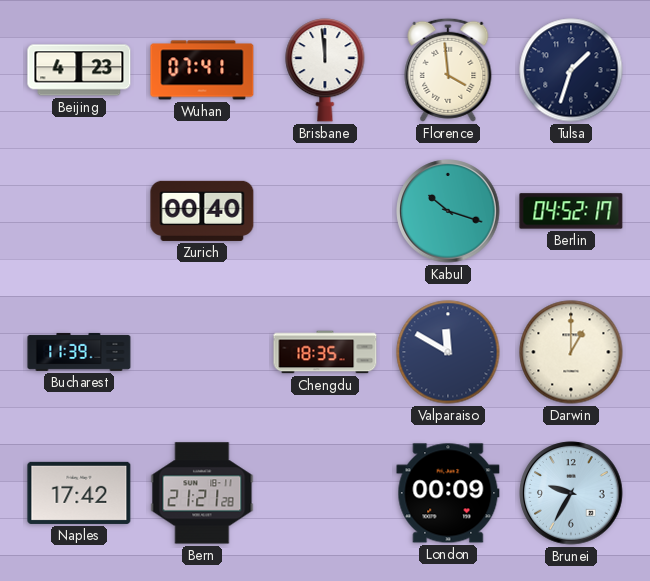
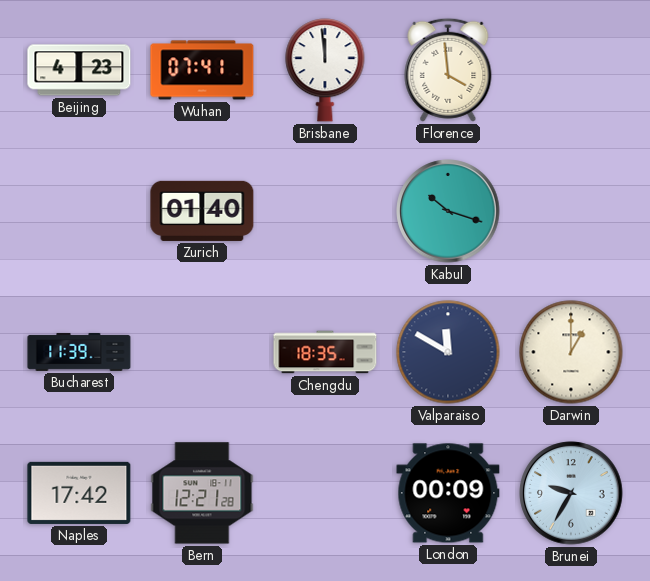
Tulsa: 1:33 -> none (571, 70)
Zurich: 00:40 -> 01:40 (202, 211)
Berlin: 04:52 -> none (571, 211)
Bern: 21:21 -> 12:21 (202, 493)
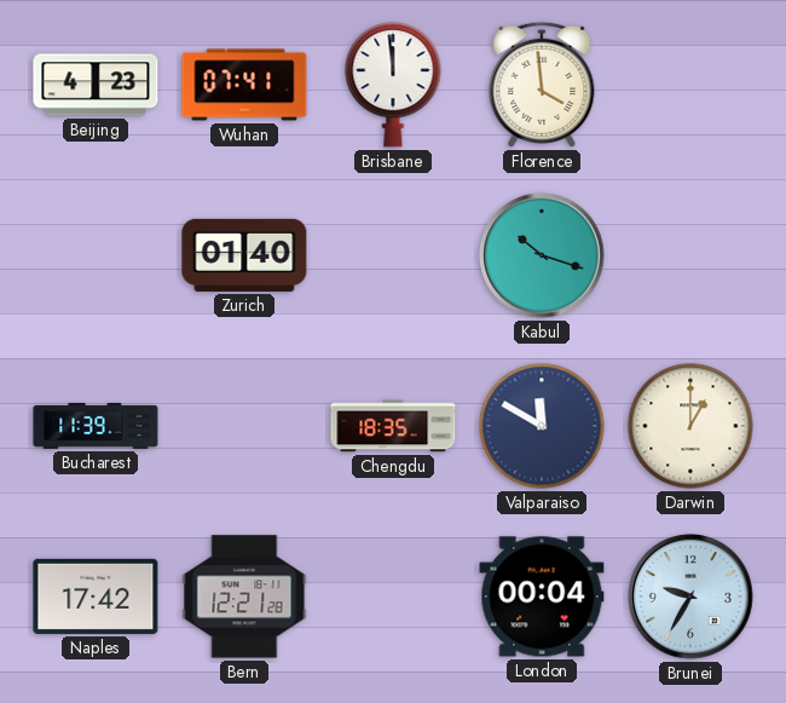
London: 00:09 -> 00:04 (542, 597)
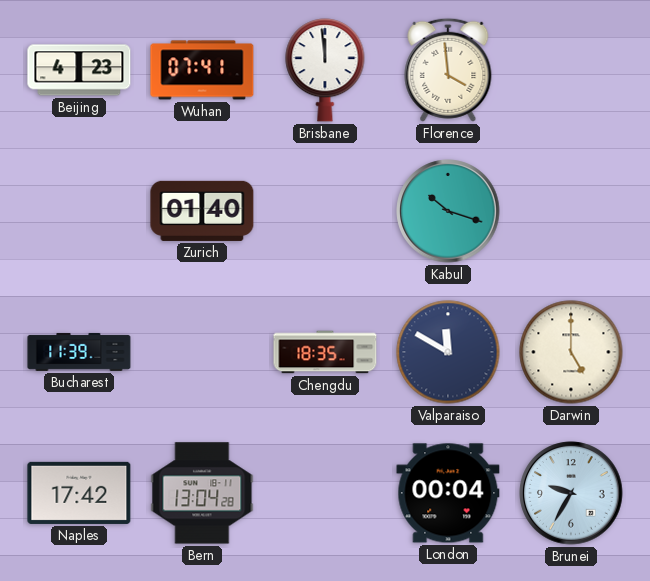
Darwin: 1:00 -> 5:00 (571, 352)
Bern: 12:21 -> 13:04 (202, 493)
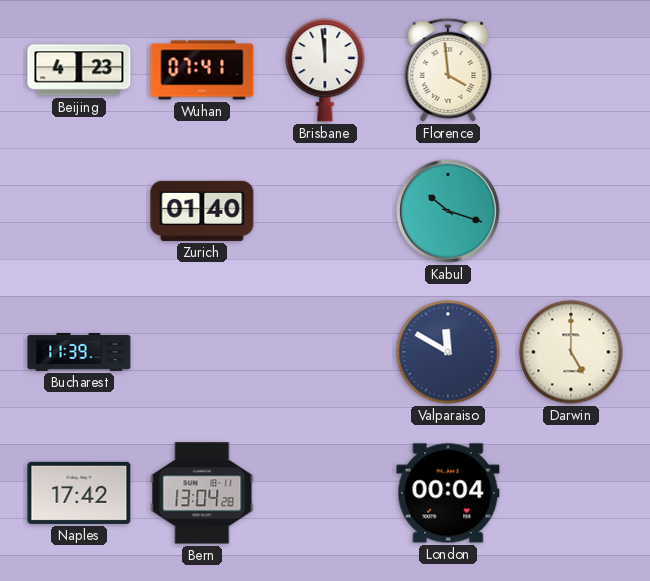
Chengdu: 18:35 -> none (325, 352)
Brunei: 9:35 -> none (571, 493)
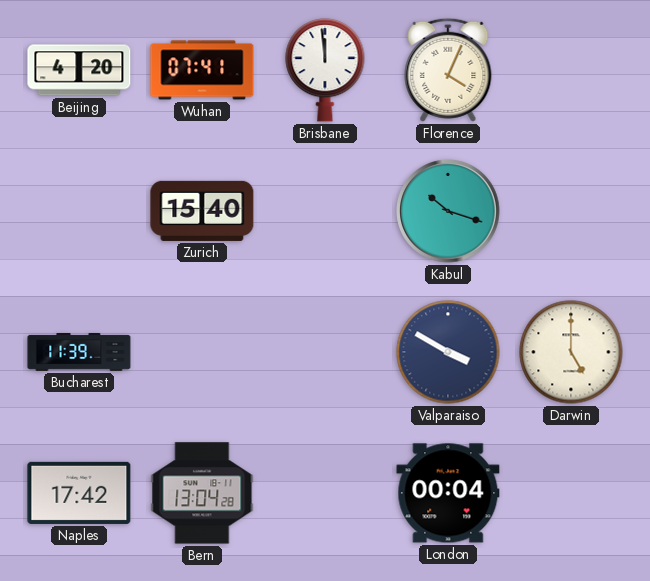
Beijing: 4:23 -> 4:20 (79, 70)
Florence: 3:59 -> 4:04 (448, 70)
Zurich: 01:40 -> 15:40 (202, 211)
Valparaiso: 11:50 -> 3:50 (448, 352)
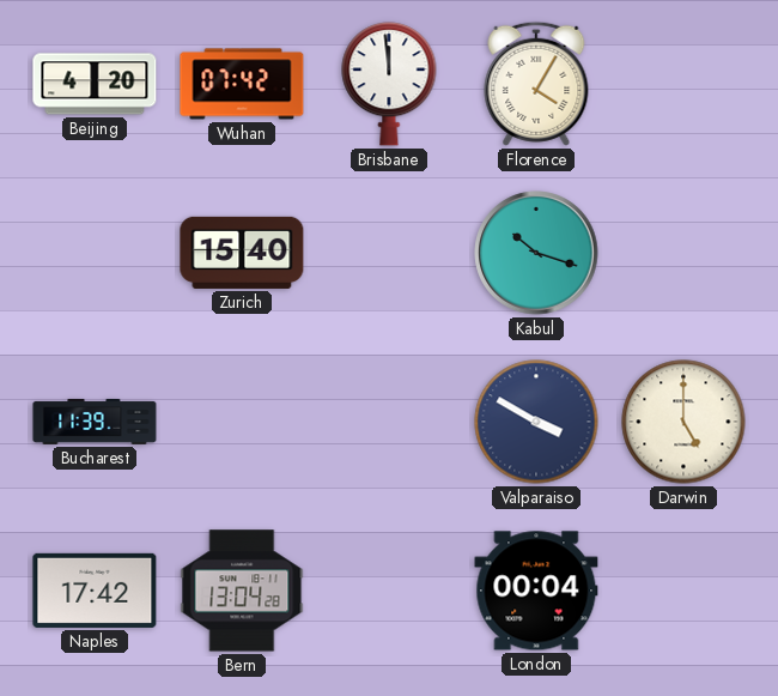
Wuhan: 07:41 -> 07:42 (242, 84)
Florence: 4:04 -> 4:05 (536, 84)
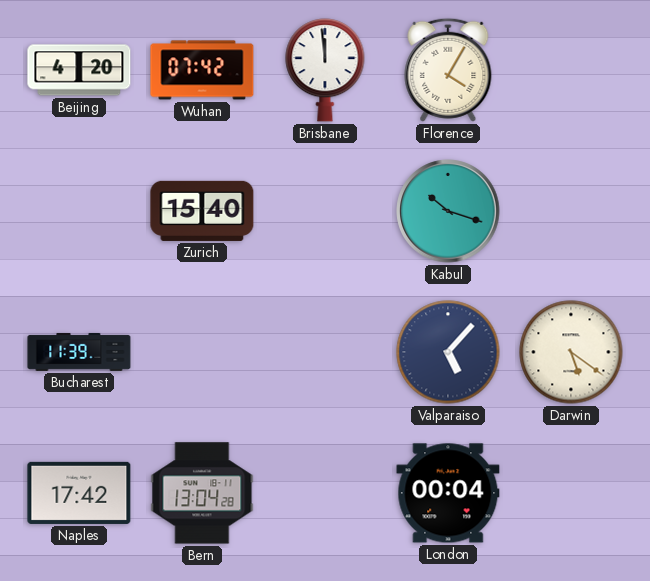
Valparaiso: 3:50 -> 5:07 (448, 352)
Darwin: 5:00 -> 5:21 (571, 352)
